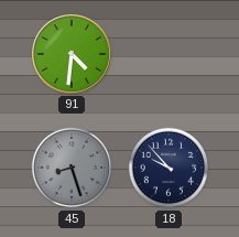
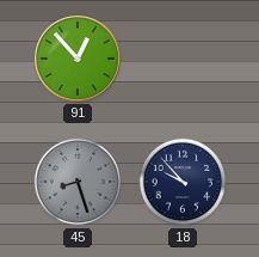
91: 4:31 -> 12:53 (79, 60)
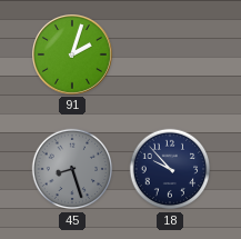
91: 12:53 -> 2:03 (73, 56)
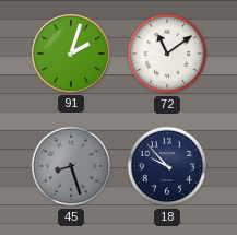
72: none -> 11:09 (167, 54)
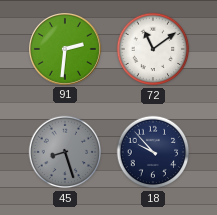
91: 2:03 -> 2:31 (66, 50)
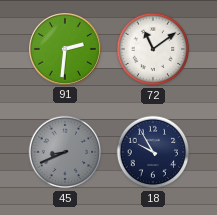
45: 8:27 -> 8:41 (65, 152)
18: 9:53 -> 9:55 (153, 152)
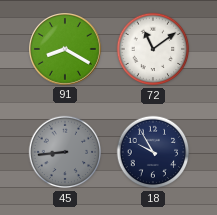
91: 2:31 -> 8:20 (66, 50)
45: 8:41 -> 8:44 (65, 152)
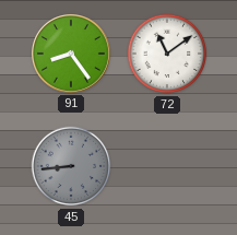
91: 8:20 -> 8:24 (72, 55)
18: 9:55 -> none (153, 152)
